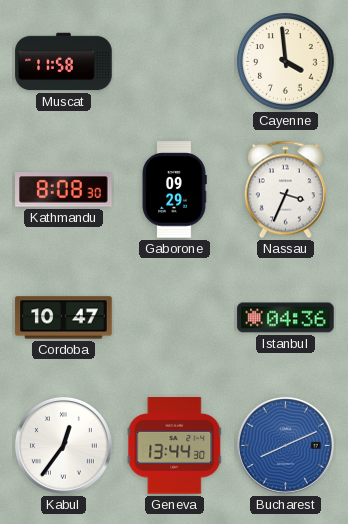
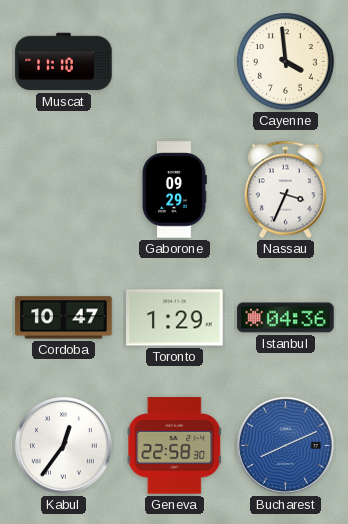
Muscat: 11:58 -> 11:10 (64, 62)
Kathmandu: 8:08 -> none (64, 190)
Toronto: none -> 1:29 (175, 318)
Geneva: 13:44 -> 22:58 (175, 446)
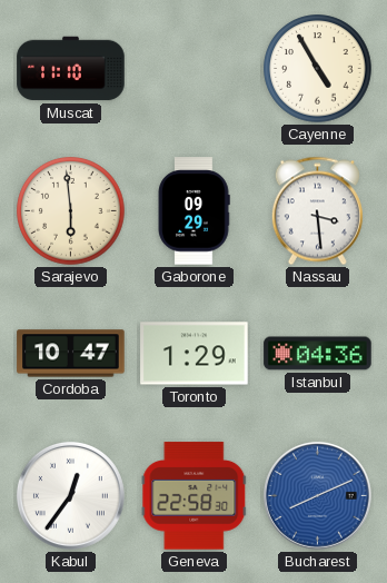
Cayenne: 3:59 -> 4:55 (318, 69)
Sarajevo: none -> 5:59 (71, 211)
Nassau: 3:34 -> 3:29 (317, 211)
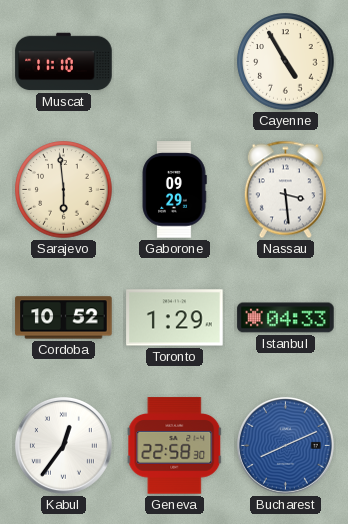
Cordoba: 10:47 -> 10:52 (64, 318)
Istanbul: 04:36 -> 04:33 (286, 318)
